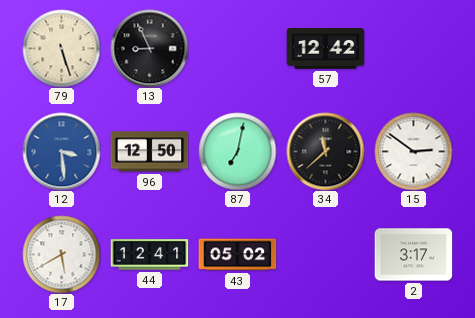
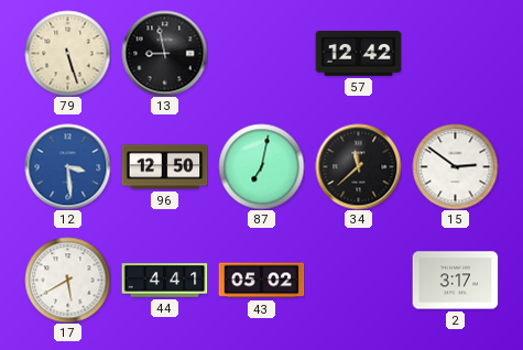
13: 8:56 -> 8:58 (164, 53)
44: 12:41 -> 4:41 (164, 281)
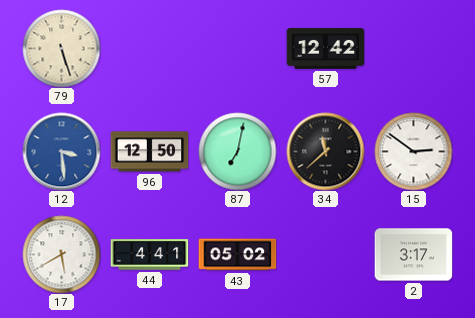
13: 8:58 -> none (164, 53)
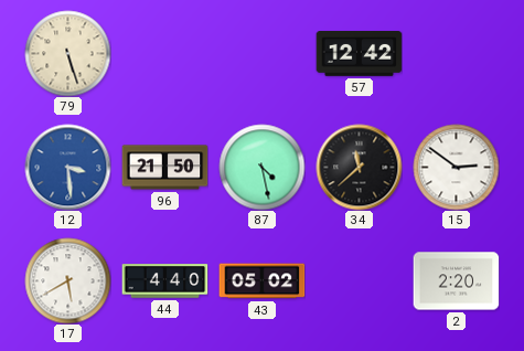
96: 12:50 -> 21:50 (164, 168)
87: 7:02 -> 4:28 (261, 167)
44: 4:41 -> 4:40 (164, 281)
2: 3:17 -> 2:20 (456, 281)
